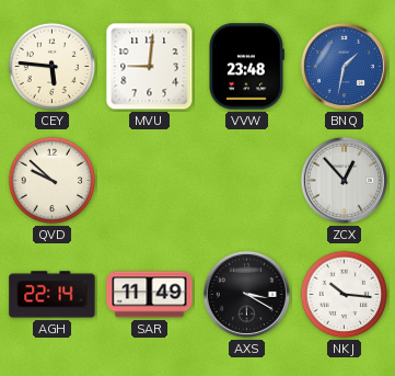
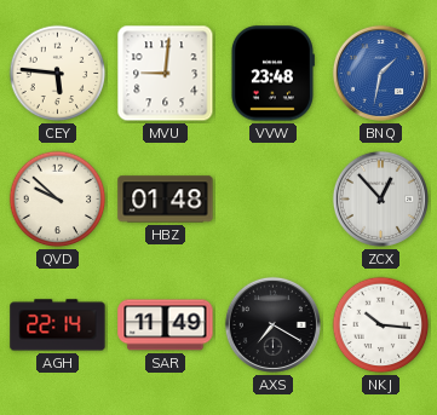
HBZ: none -> 01:48 (166, 200)
AXS: 3:20 -> 7:20 (272, 324)
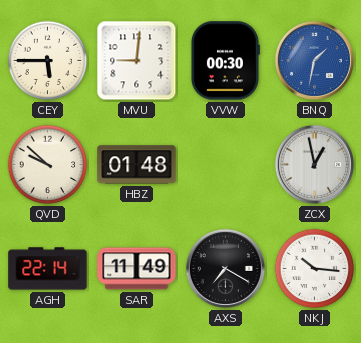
CEY: 5:46 -> 5:45 (48, 61)
VVW: 23:48 -> 00:30 (225, 61)
ZCX: 12:53 -> 12:58 (314, 164)
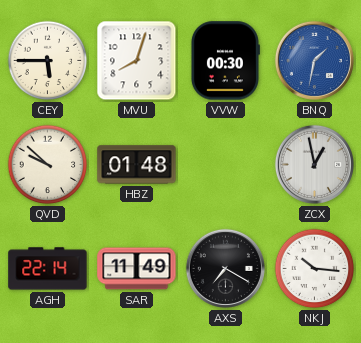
MVU: 9:01 -> 8:03 (137, 61)
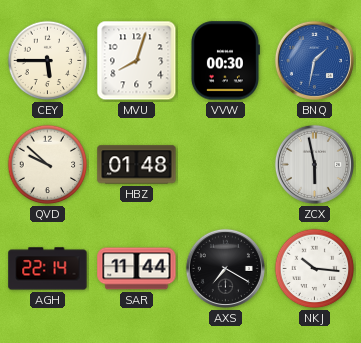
ZCX: 12:58 -> 5:58 (314, 164)
SAR: 11:49 -> 11:44 (137, 269)
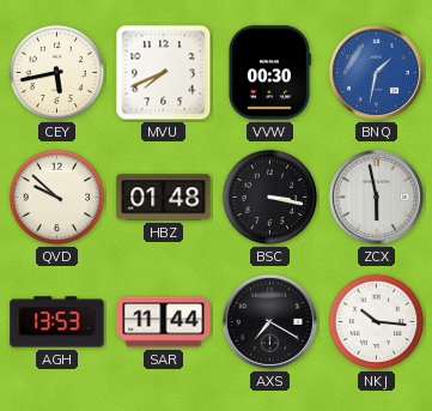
CEY: 5:45 -> 5:43 (57, 73)
MVU: 8:03 -> 7:41 (164, 73)
BSC: none -> 3:17 (270, 198)
AGH: 22:14 -> 13:53 (57, 322)
